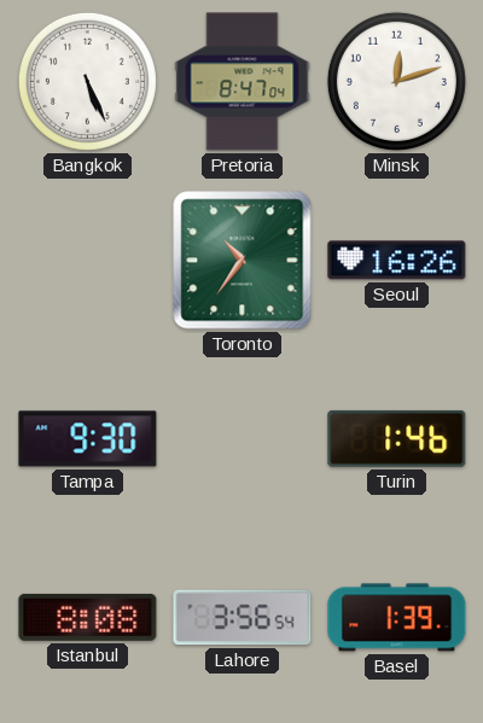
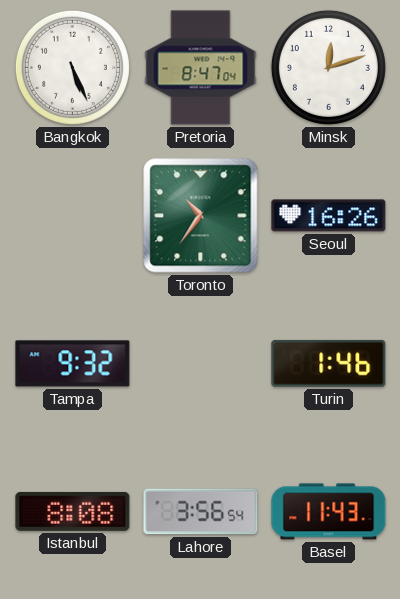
Tampa: 9:30 -> 9:32 (73, 364)
Basel: 1:39 -> 11:43 (329, 512)
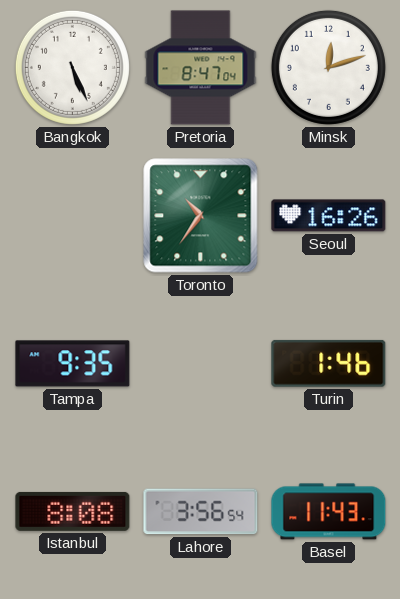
Tampa: 9:32 -> 9:35 (73, 364)
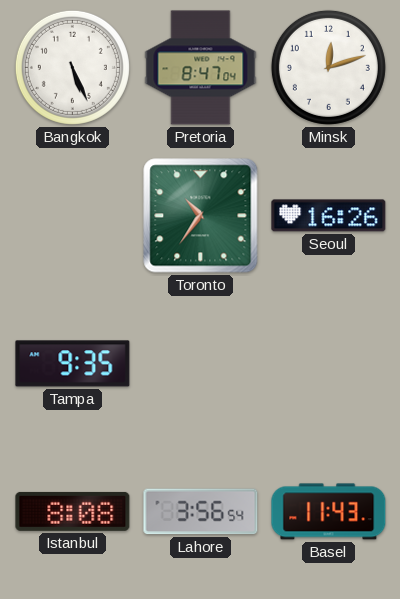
Turin: 1:46 -> none (329, 363)
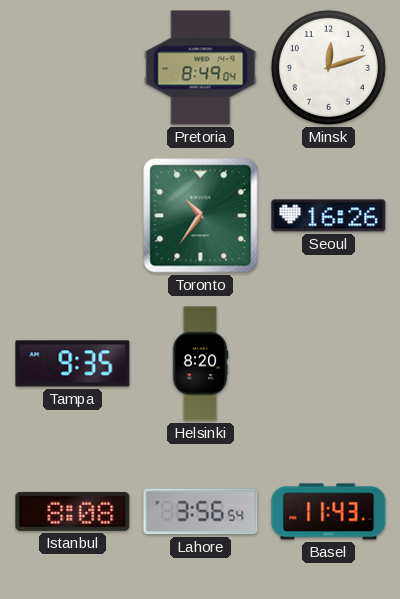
Bangkok: 5:26 -> none (72, 67)
Pretoria: 8:47 -> 8:49 (201, 68)
Helsinki: none -> 8:20 (200, 364)
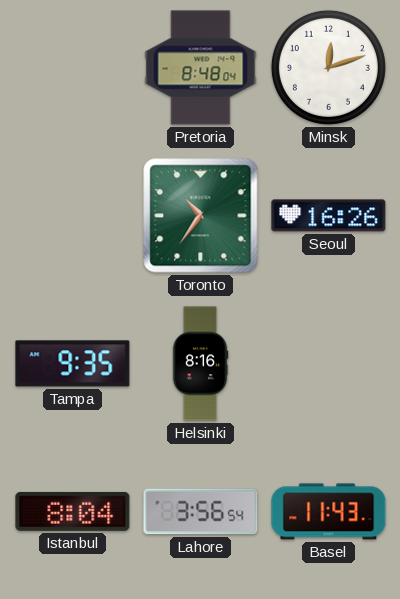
Pretoria: 8:49 -> 8:48 (201, 68)
Helsinki: 8:20 -> 8:16 (200, 364)
Istanbul: 8:08 -> 8:04 (73, 511)
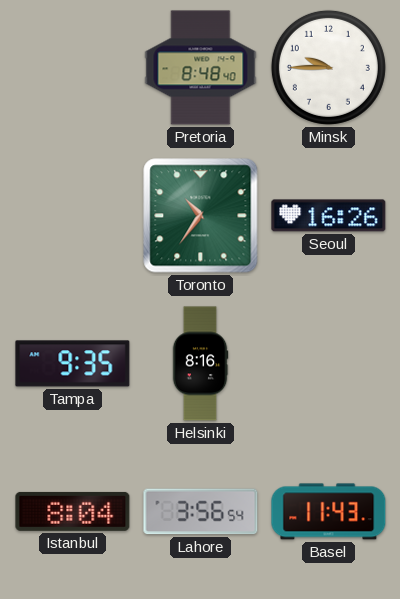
Pretoria: 8:48:04 -> 8:48:40 (201, 68)
Minsk: 12:12 -> 9:45 (328, 67)
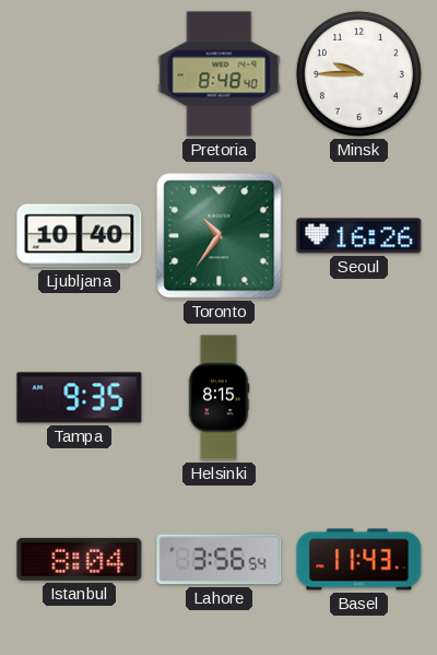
Ljubljana: none -> 10:40 (80, 236)
Helsinki: 8:16 -> 8:15 (218, 398)
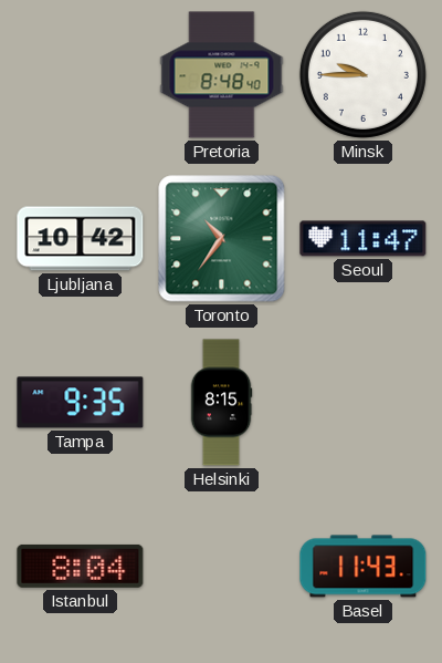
Ljubljana: 10:40 -> 10:42 (81, 239)
Seoul: 16:26 -> 11:47 (364, 239)
Lahore: 3:56 -> none (220, 560)
